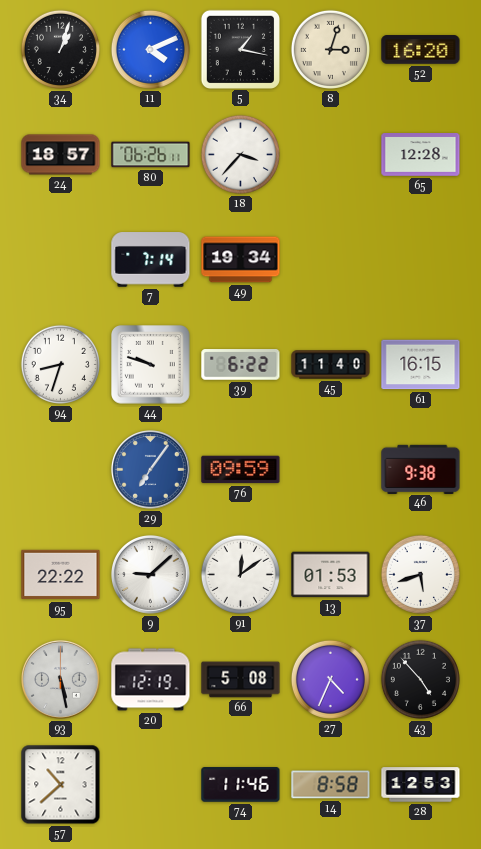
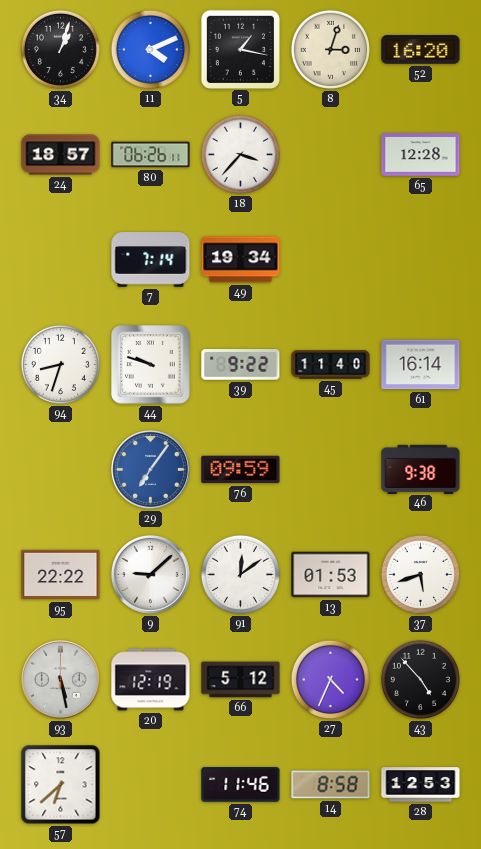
39: 6:22 -> 9:22 (241, 365)
61: 16:15 -> 16:14 (421, 365)
66: 5:08 -> 5:12 (241, 680)
57: 10:38 -> 6:38 (61, 785)
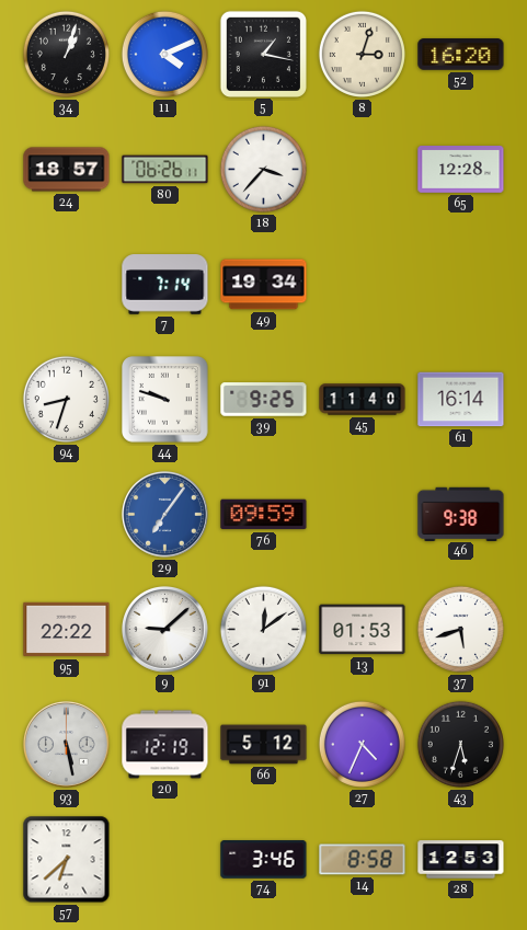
39: 9:22 -> 9:25 (264, 400)
43: 4:53 -> 5:33 (460, 744)
74: 11:46 -> 3:46 (264, 860)
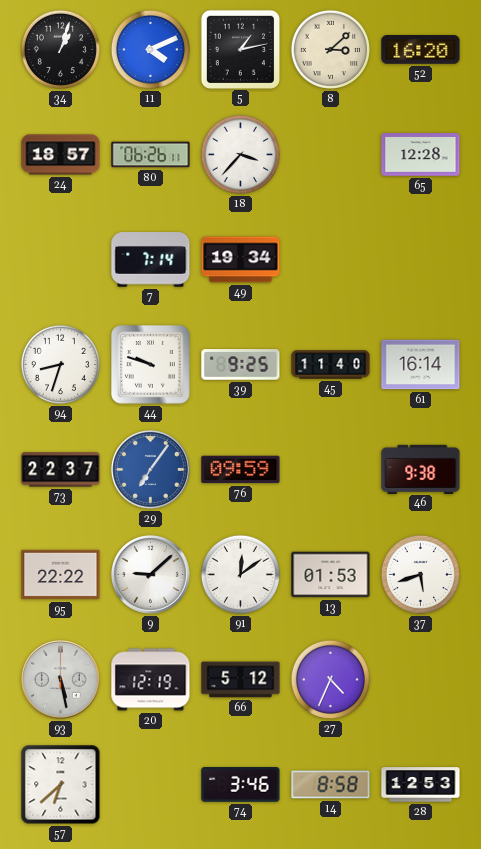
5: 1:17 -> 1:13 (240, 49)
8: 3:03 -> 3:08 (330, 49)
73: none -> 22:37 (61, 470)
43: 5:33 -> none (460, 744)
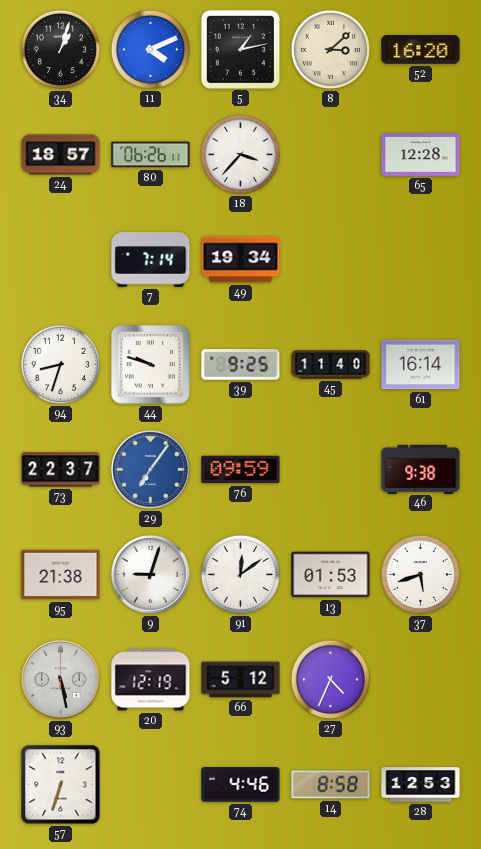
95: 22:22 -> 21:38 (61, 575)
9: 9:08 -> 9:03 (150, 574)
57: 6:38 -> 6:33 (61, 785)
74: 3:46 -> 4:46 (241, 785)
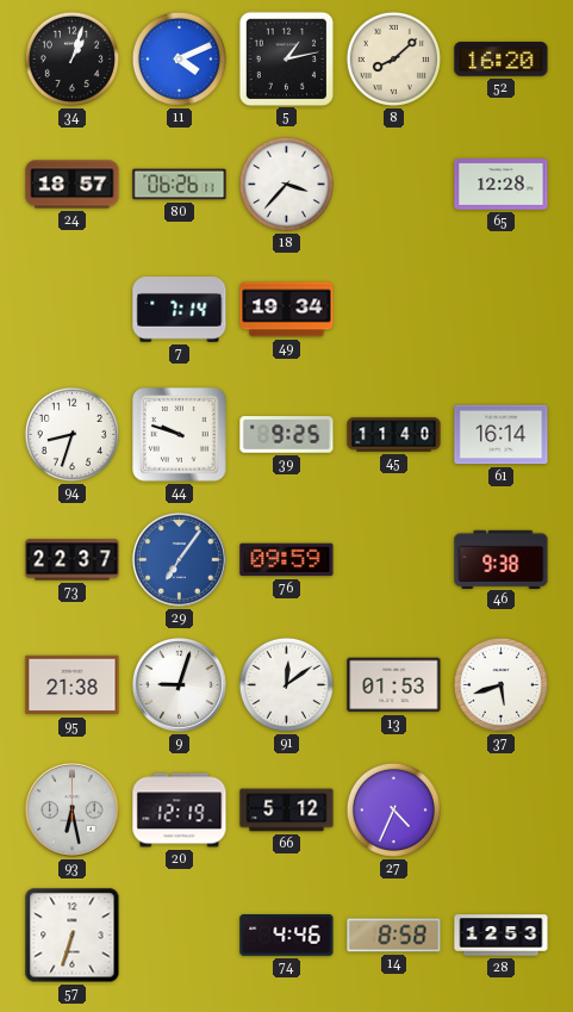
8: 3:08 -> 8:08 (393, 58)
93: 5:28 -> 6:28 (71, 809)
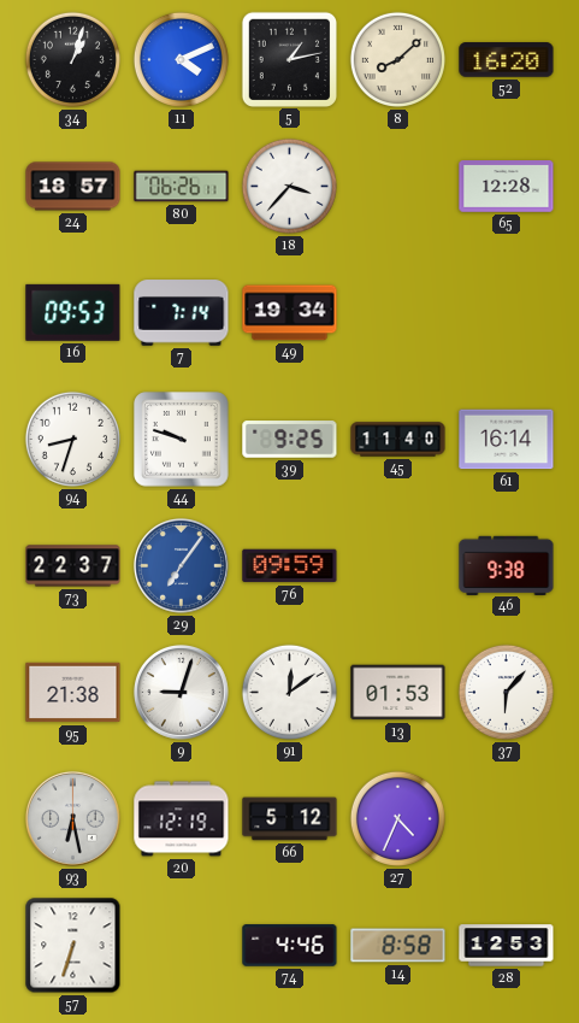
16: none -> 09:53 (73, 312)
37: 5:42 -> 6:07 (506, 692)
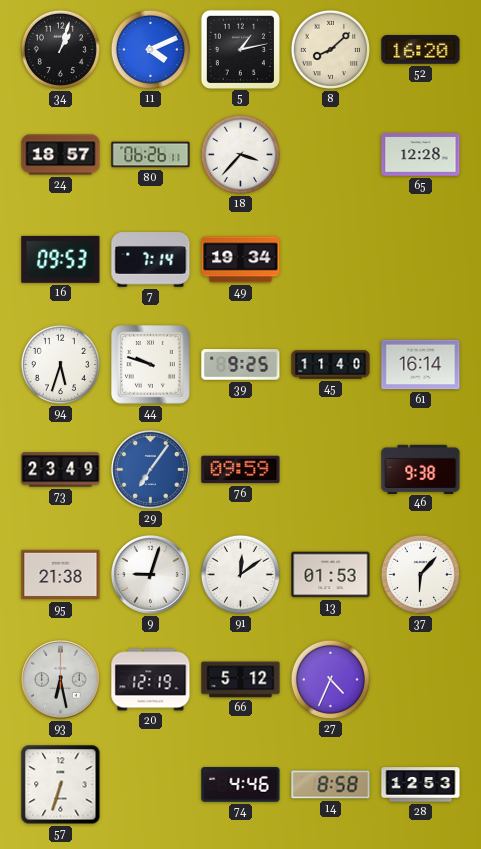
94: 8:33 -> 5:33 (60, 364)
73: 22:37 -> 23:49 (61, 470)
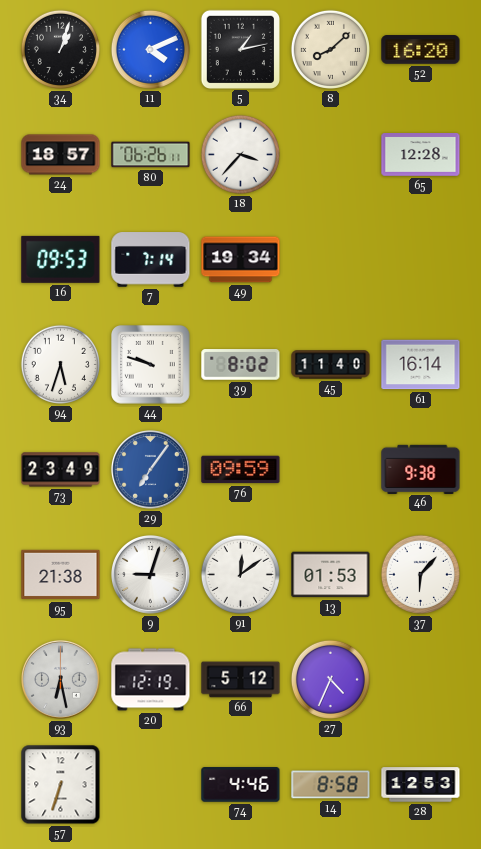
39: 9:25 -> 8:02 (241, 365)
